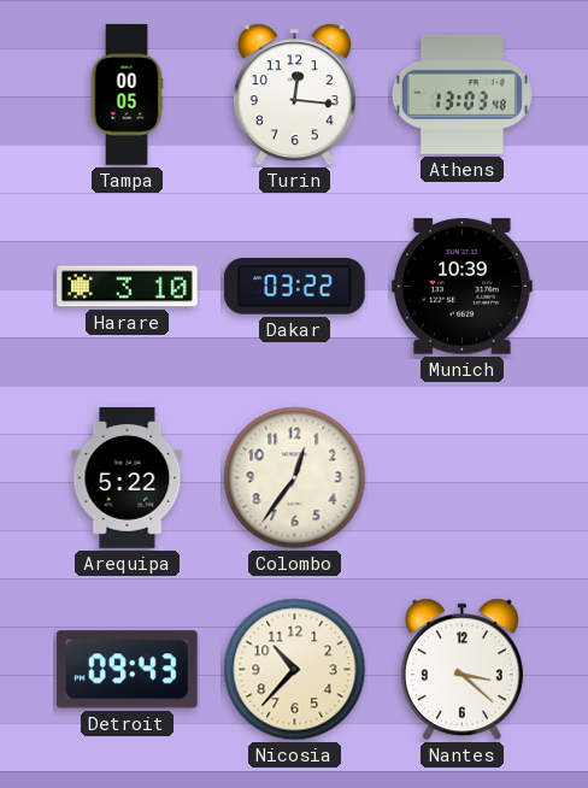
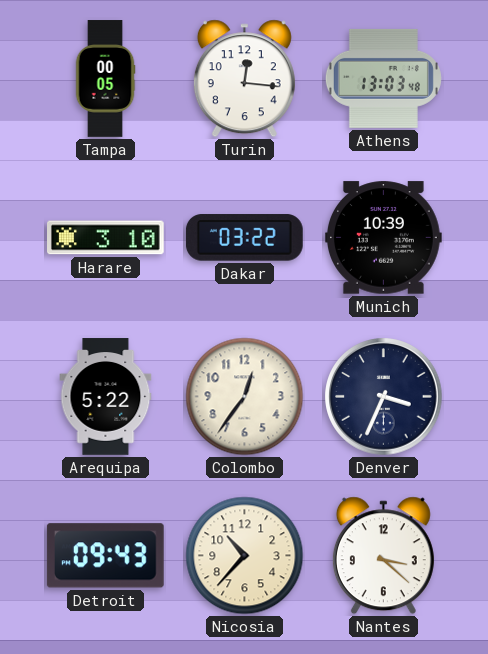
Denver: none -> 3:34 (384, 397)
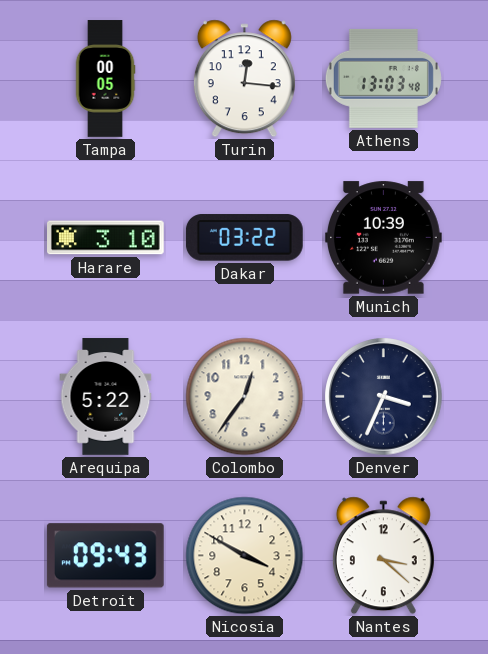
Nicosia: 10:37 -> 3:50 (245, 556)
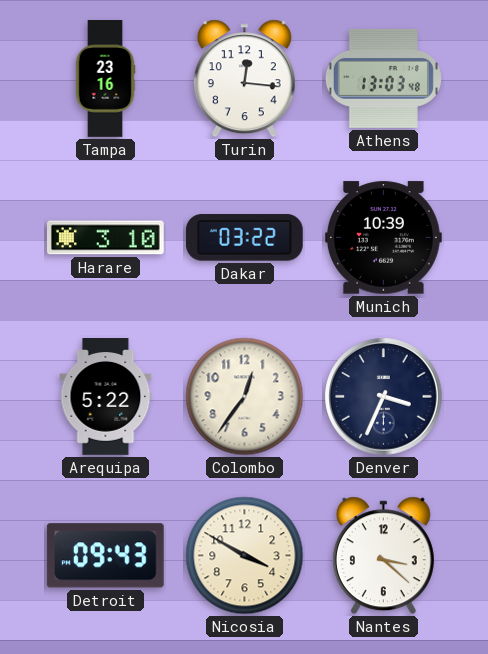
Tampa: 00:05 -> 23:16 (105, 79)
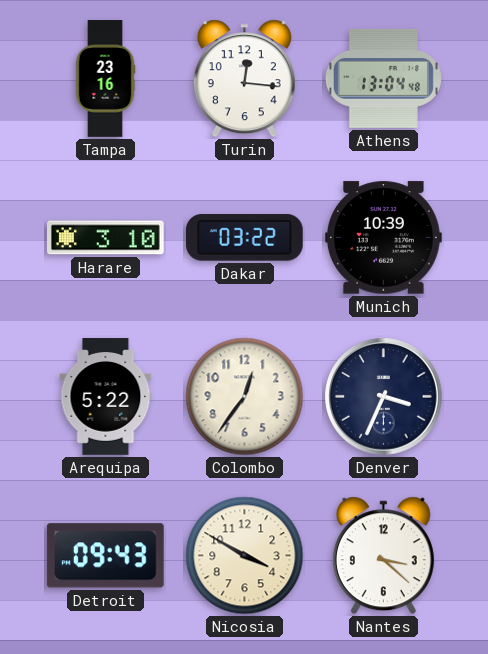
Athens: 13:03 -> 13:04 (383, 78)
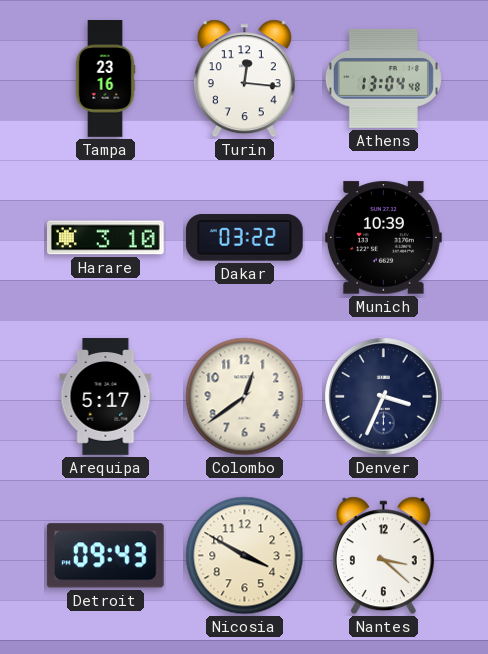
Arequipa: 5:22 -> 5:17 (106, 397)
Colombo: 12:36 -> 12:39 (245, 397)
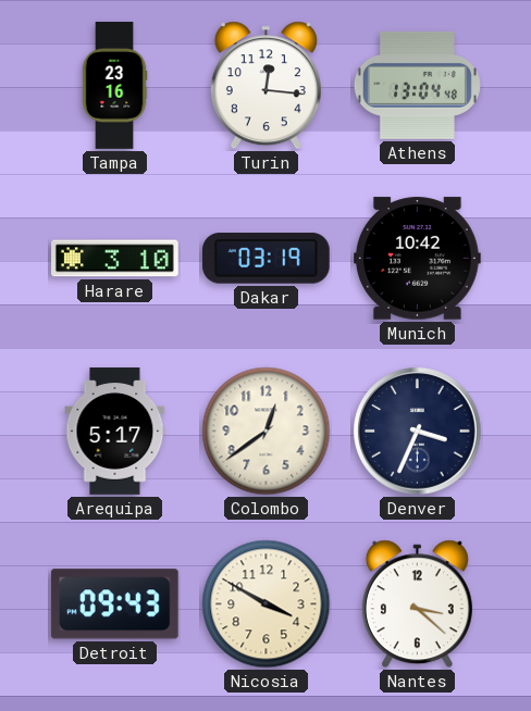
Dakar: 03:22 -> 03:19 (265, 259)
Munich: 10:39 -> 10:42 (418, 259)
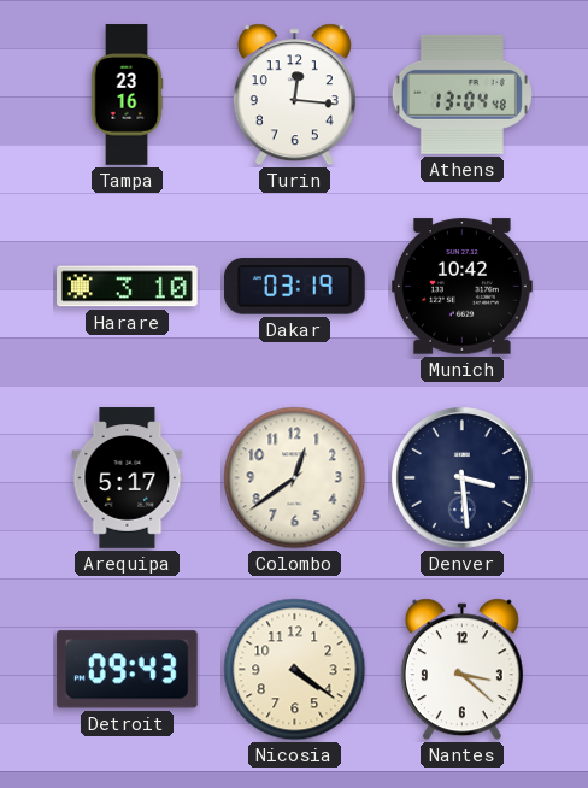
Denver: 3:34 -> 3:29 (463, 478)
Nicosia: 3:50 -> 4:21 (295, 670)
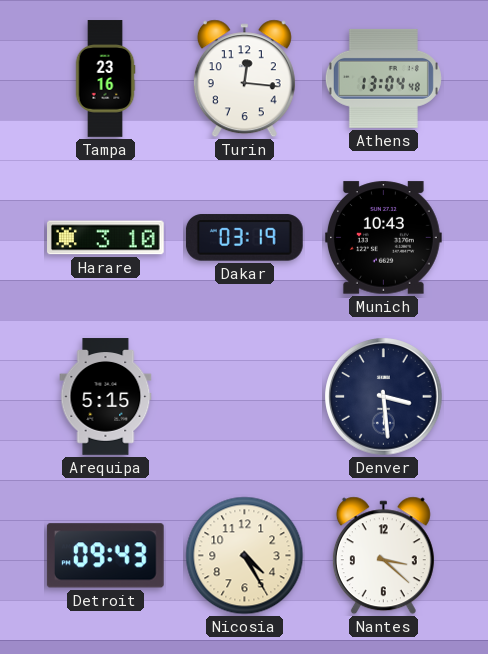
Munich: 10:42 -> 10:43 (384, 238)
Arequipa: 5:17 -> 5:15 (106, 397)
Colombo: 12:39 -> none (295, 478)
Nicosia: 4:21 -> 4:25 (245, 556)
